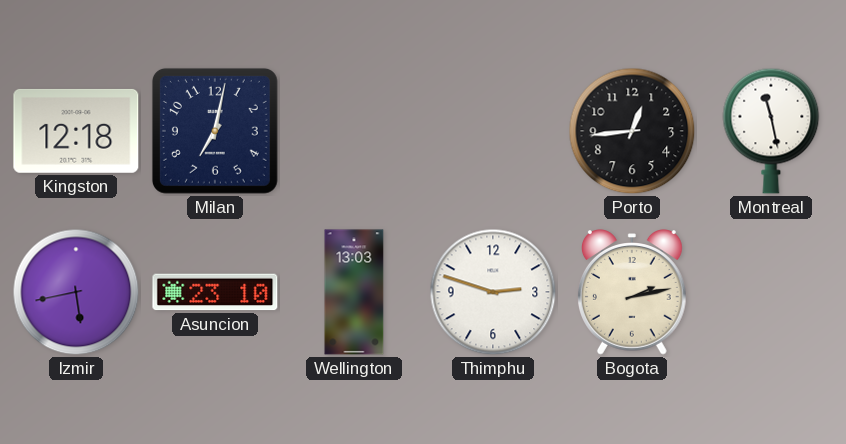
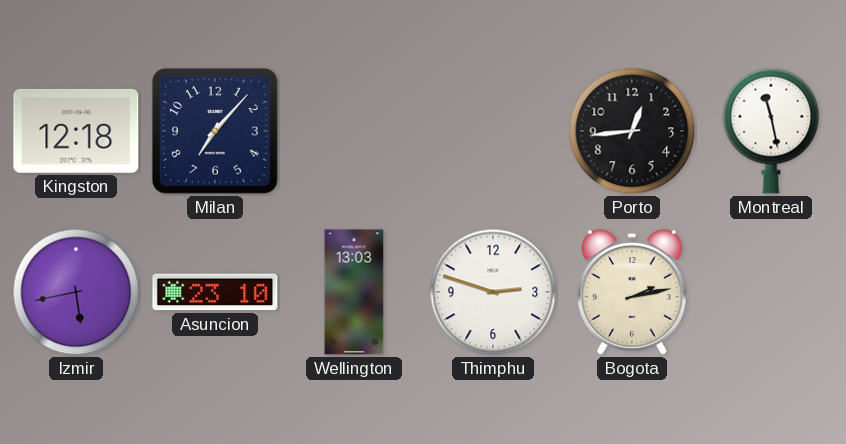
Milan: 7:02 -> 7:07 (215, 131)
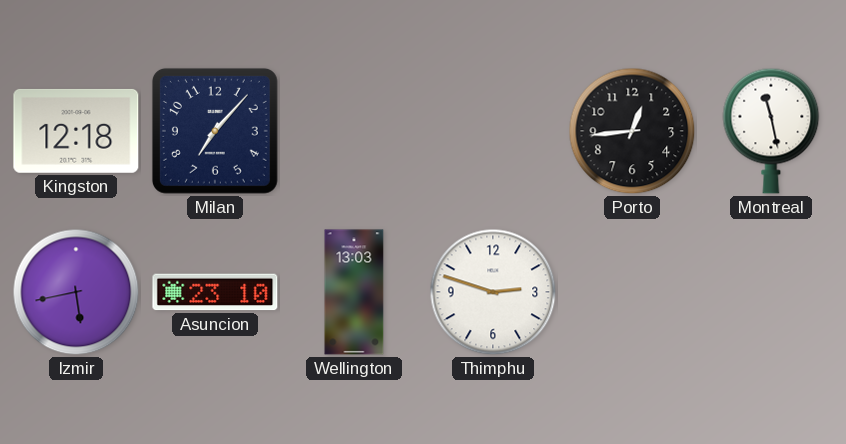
Bogota: 2:13 -> none (632, 292)
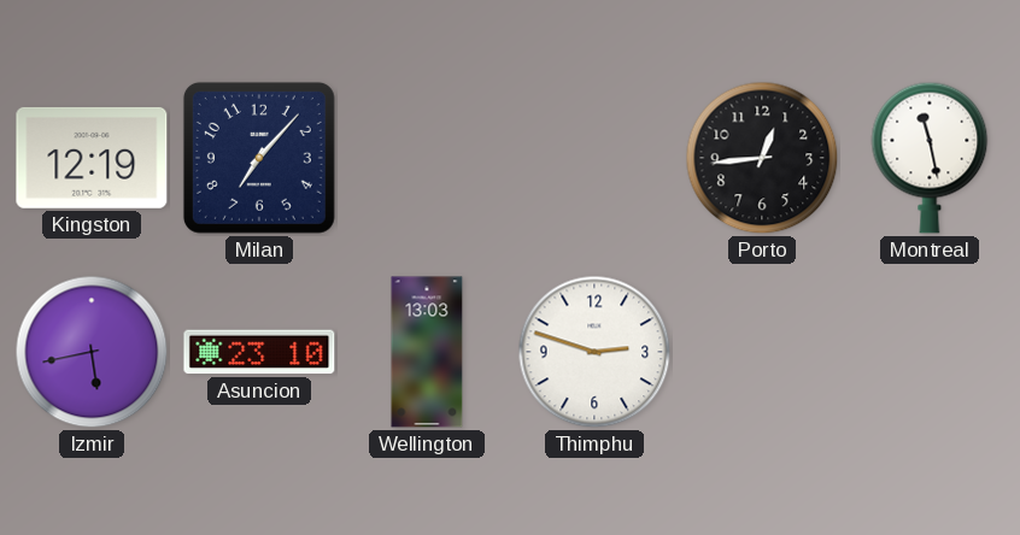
Kingston: 12:18 -> 12:19 (92, 158)
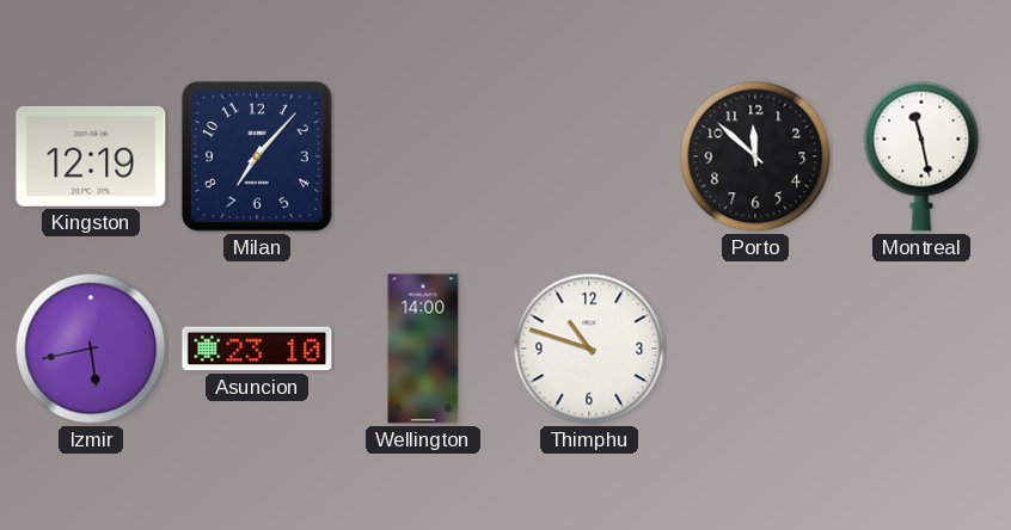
Porto: 12:44 -> 11:52 (755, 156)
Wellington: 13:03 -> 14:00 (423, 349)
Thimphu: 2:48 -> 10:48 (589, 349)
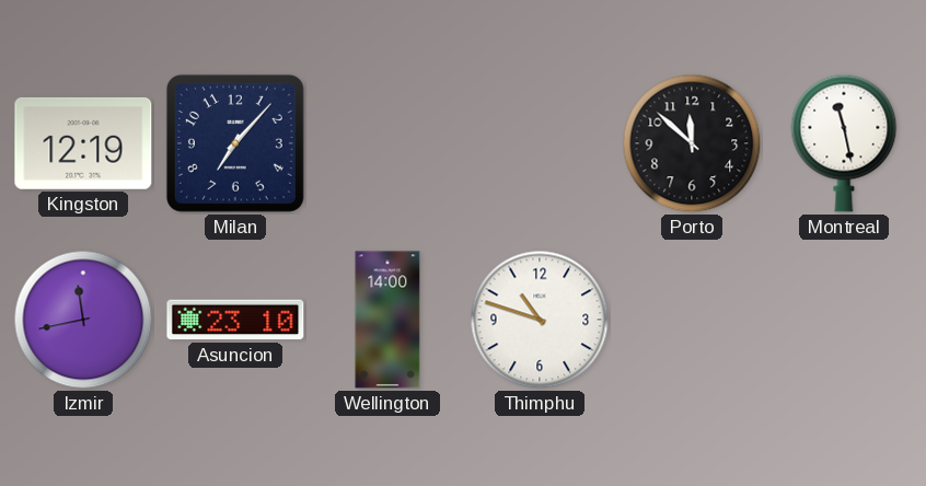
Izmir: 5:43 -> 11:43 (83, 320)
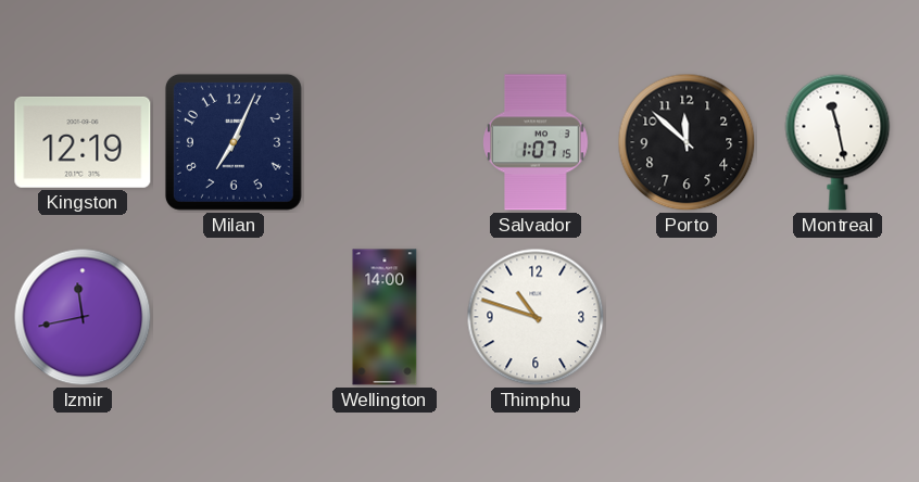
Milan: 7:07 -> 7:04 (234, 142)
Salvador: none -> 1:07 (536, 142)
Asuncion: 23:10 -> none (235, 320)
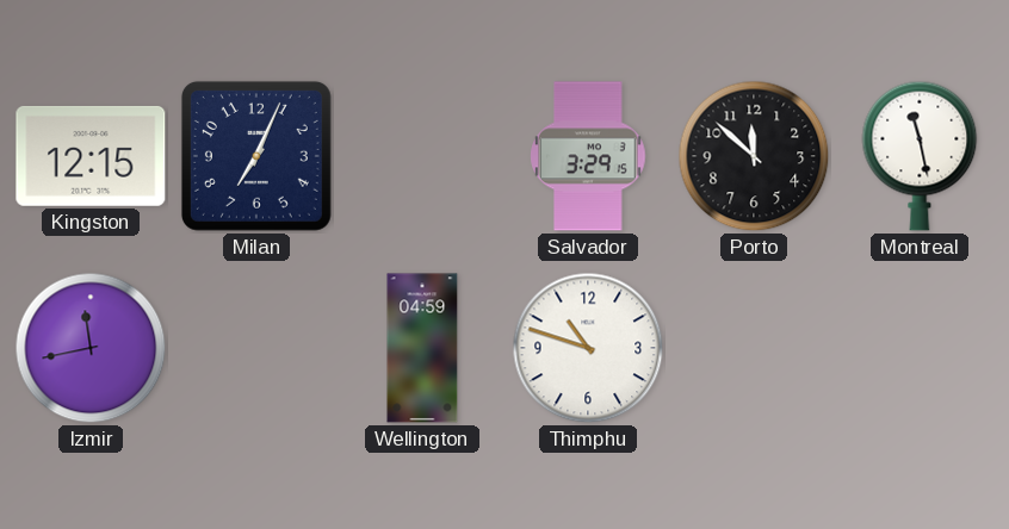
Kingston: 12:19 -> 12:15 (91, 156)
Salvador: 1:07 -> 3:29 (588, 156)
Wellington: 14:00 -> 04:59 (422, 348)
